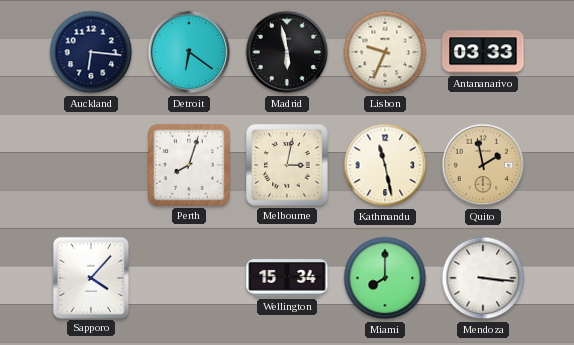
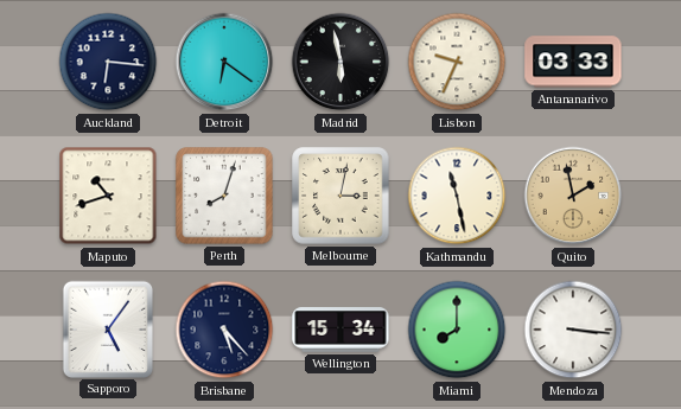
Maputo: none -> 10:42 (108, 196)
Sapporo: 4:07 -> 5:06 (107, 328)
Brisbane: none -> 5:23 (224, 330)
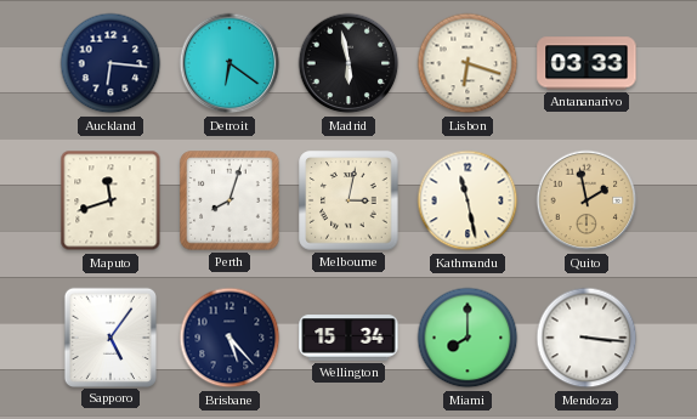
Lisbon: 9:34 -> 6:18 (467, 63)
Maputo: 10:42 -> 11:42 (110, 200)
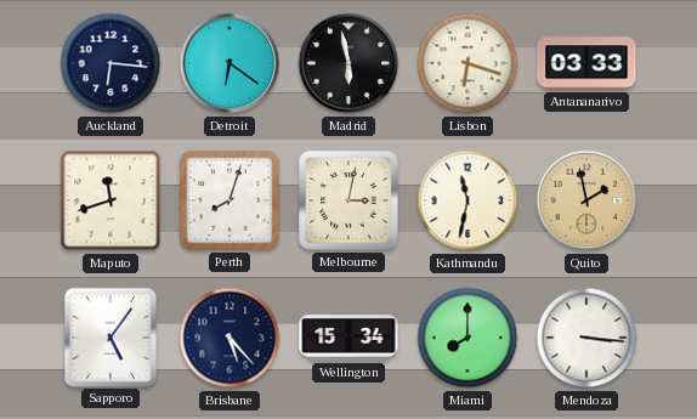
Kathmandu: 11:28 -> 11:32 (467, 200)
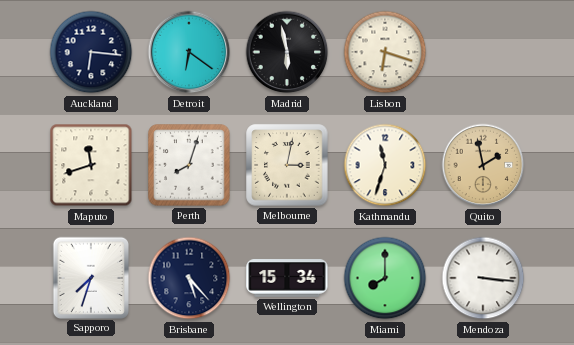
Antananarivo: 03:33 -> none (586, 63)
Kathmandu: 11:32 -> 11:33 (385, 165)
Sapporo: 5:06 -> 7:33 (90, 277)
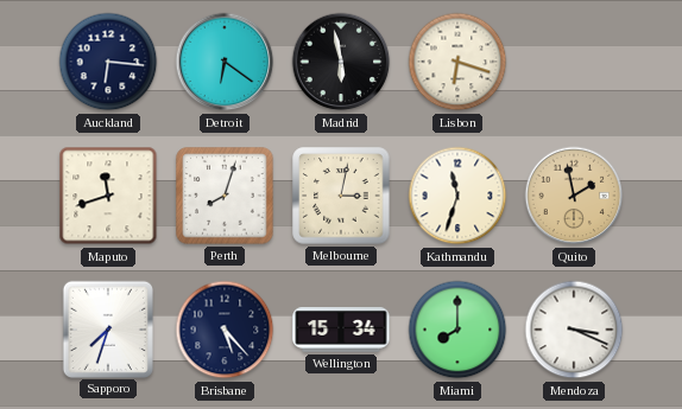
Mendoza: 3:16 -> 3:19 (574, 330)
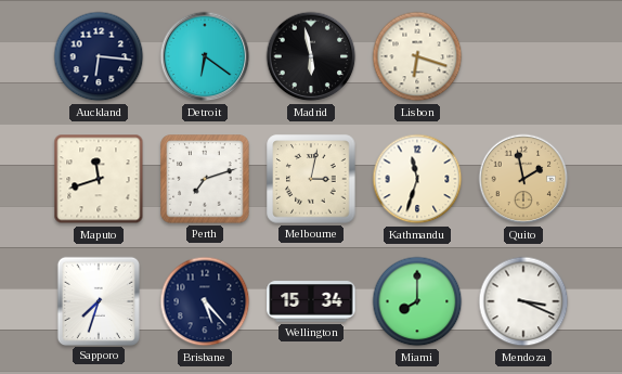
Perth: 8:03 -> 7:12 (205, 179)
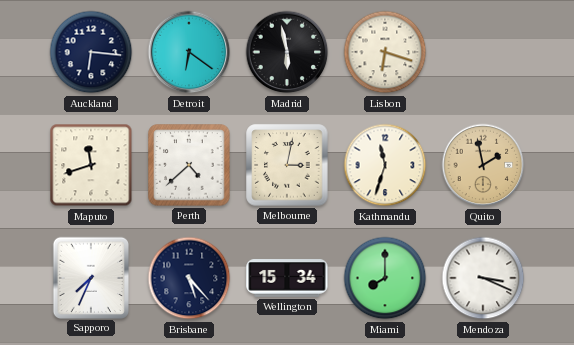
Perth: 7:12 -> 4:38 (189, 165)
Sapporo: 7:33 -> 7:34 (90, 277)
